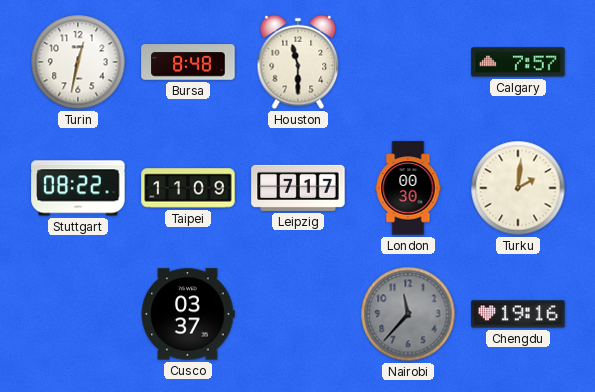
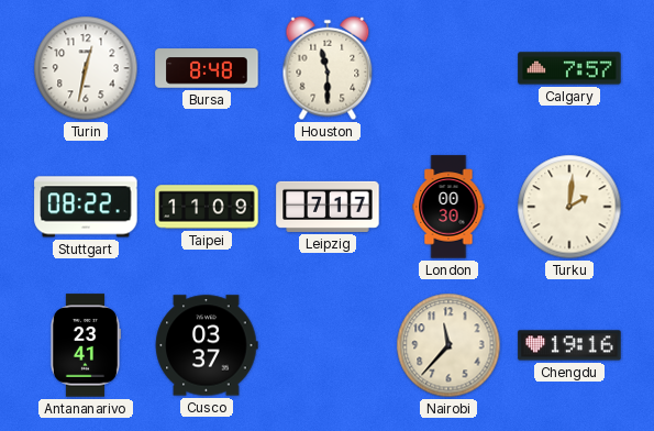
Antananarivo: none -> 23:41 (85, 345)
Nairobi dial: grey -> cream (448, 345)
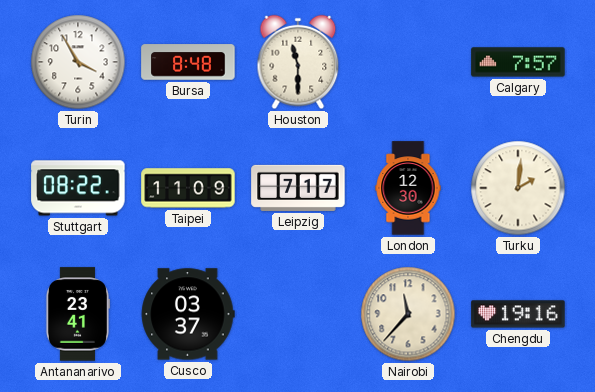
Turin: 12:32 -> 3:55 (78, 62)
London: 00:30 -> 12:30 (408, 188)
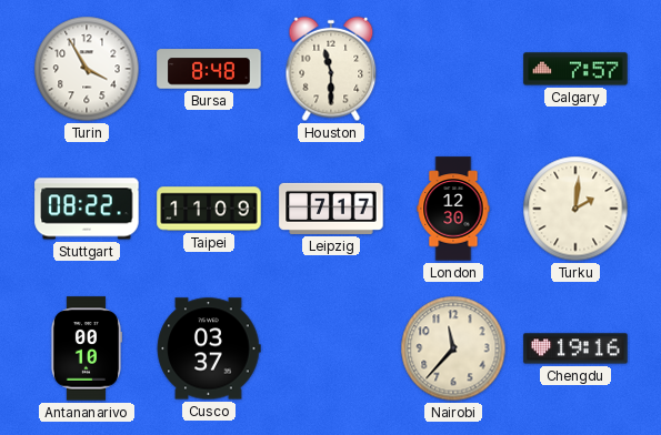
Antananarivo: 23:41 -> 00:10 (86, 348)
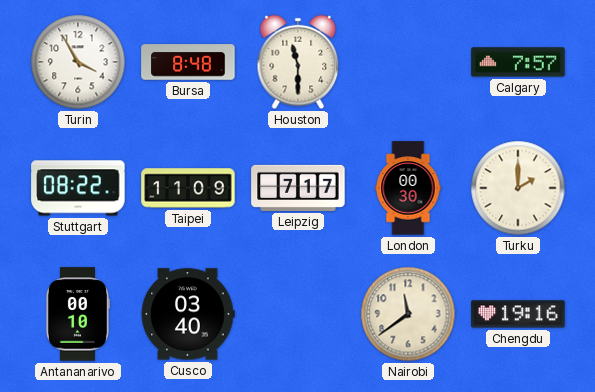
London: 12:30 -> 00:30 (408, 188)
Turku: 2:01 -> 2:00 (518, 188)
Cusco: 03:37 -> 03:40 (188, 314)
Nairobi: 11:37 -> 11:39 (408, 314)
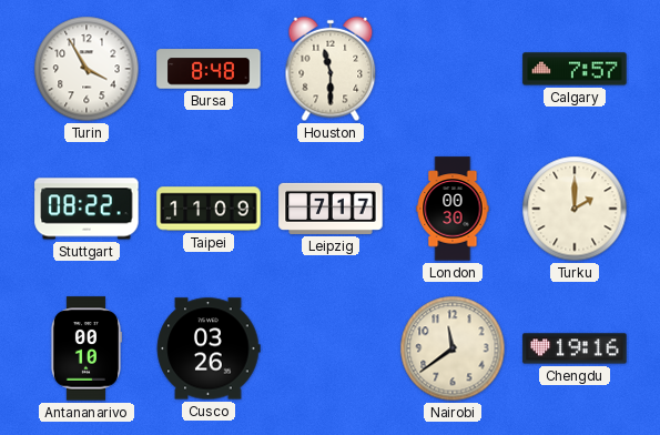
Cusco: 03:40 -> 03:26 (209, 348)
